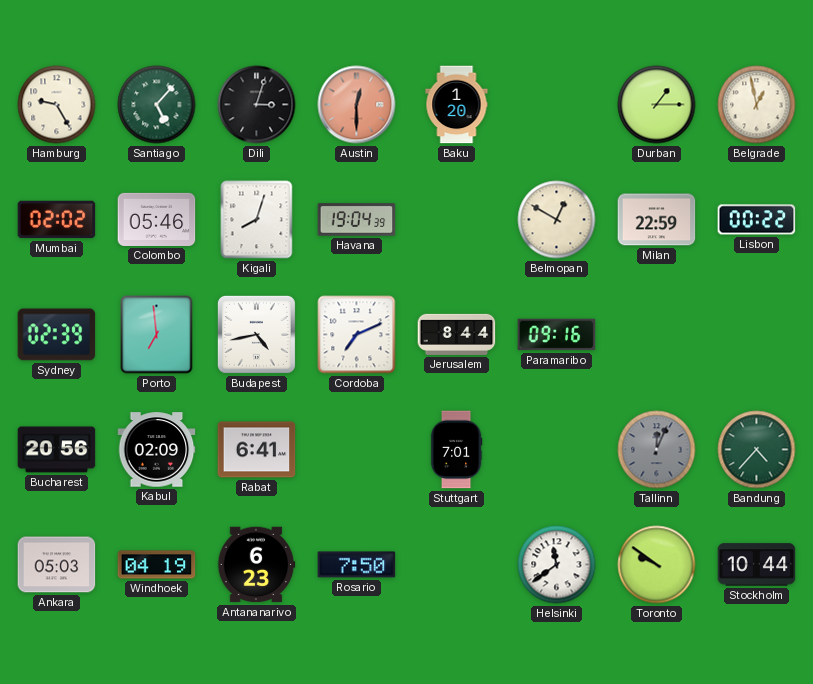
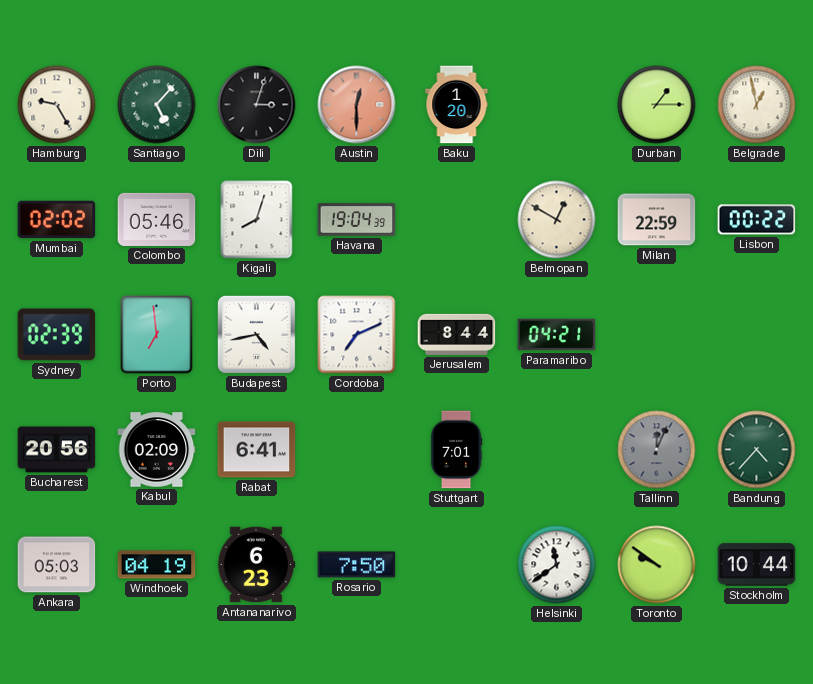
Paramaribo: 09:16 -> 04:21 (557, 335)
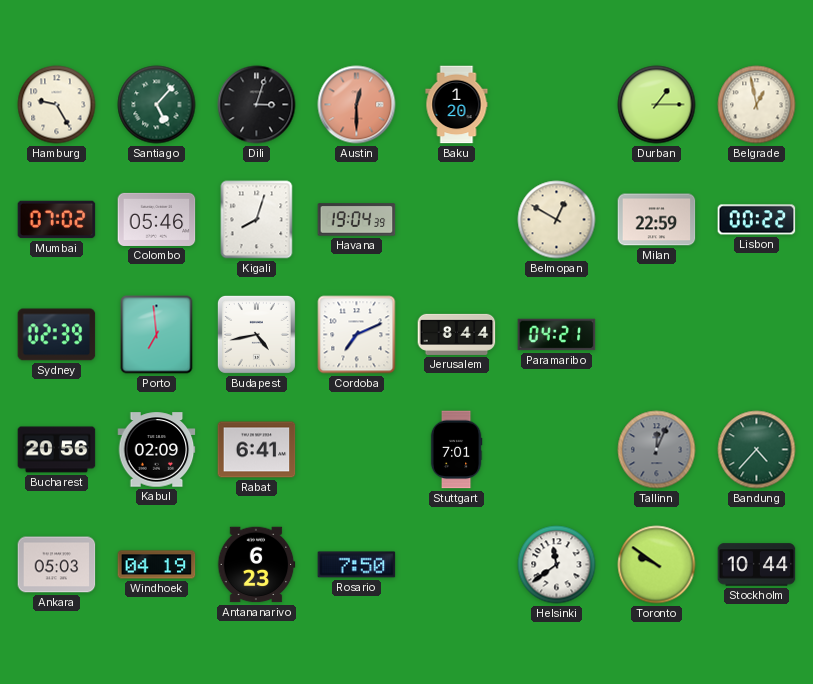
Mumbai: 02:02 -> 07:02 (57, 220)
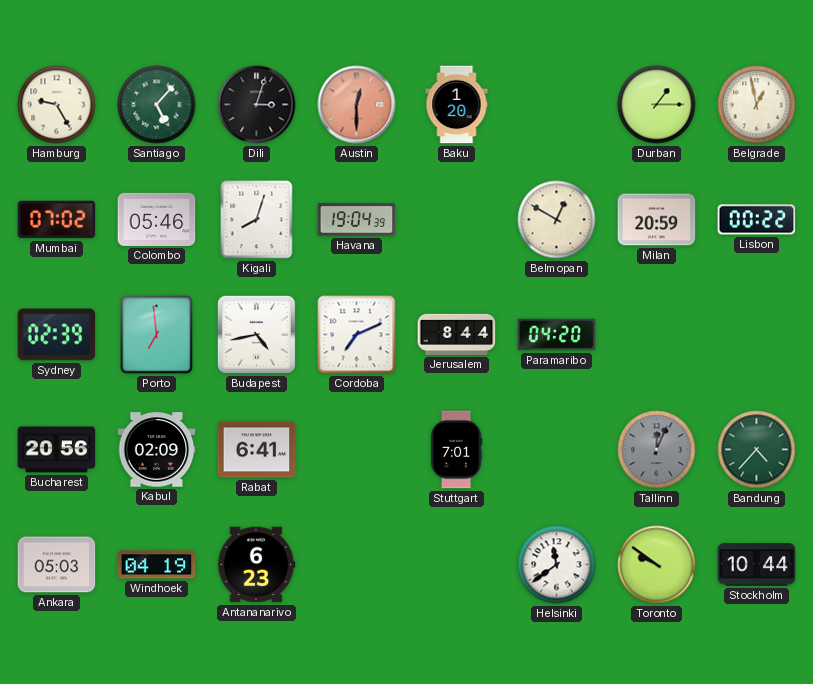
Milan: 22:59 -> 20:59 (657, 220)
Paramaribo: 04:21 -> 04:20 (557, 335)
Rosario: 7:50 -> none (357, 565)
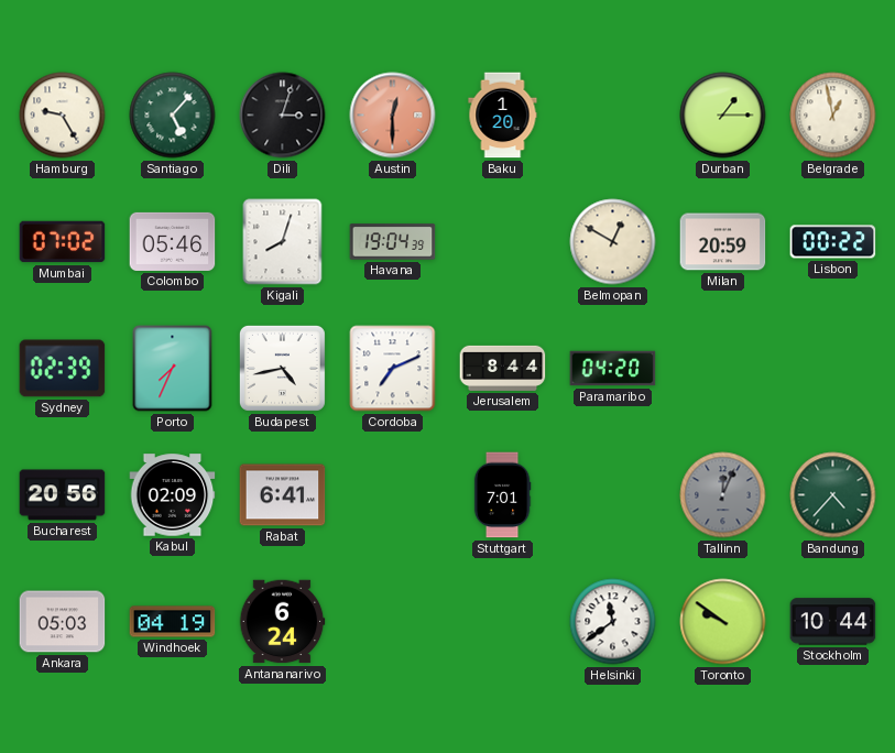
Porto: 6:59 -> 7:34 (173, 369)
Antananarivo: 6:23 -> 6:24 (282, 622)
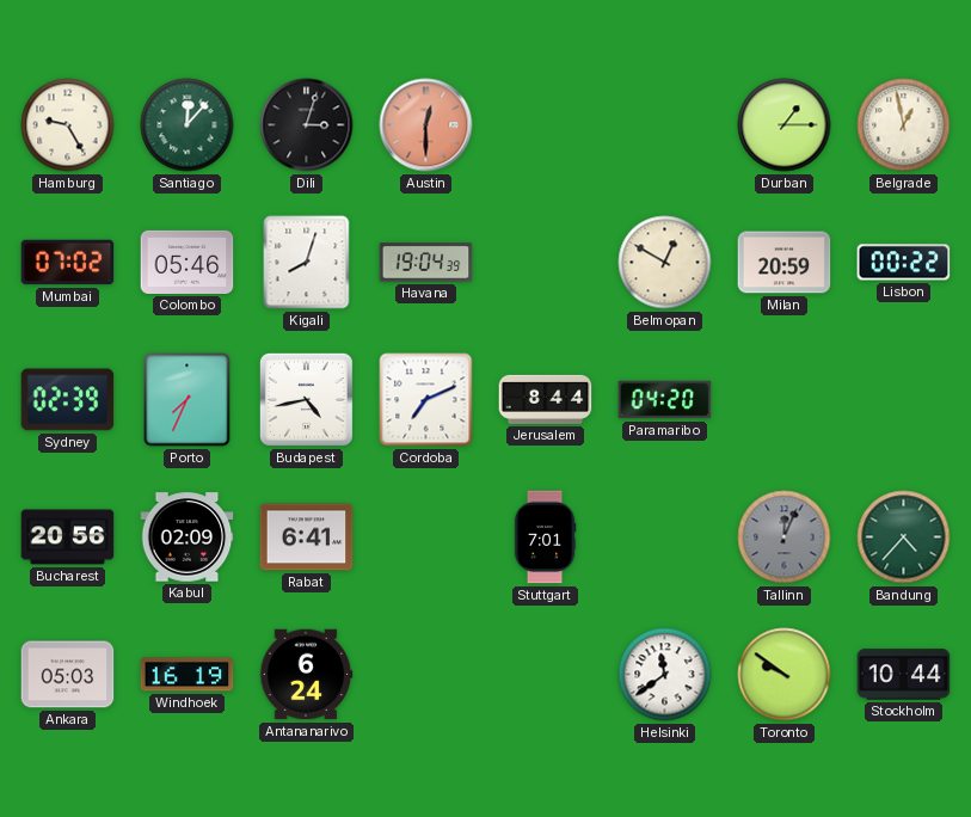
Santiago: 5:07 -> 12:07 (188, 125)
Baku: 1:20 -> none (503, 116)
Windhoek: 04:19 -> 16:19 (188, 675)
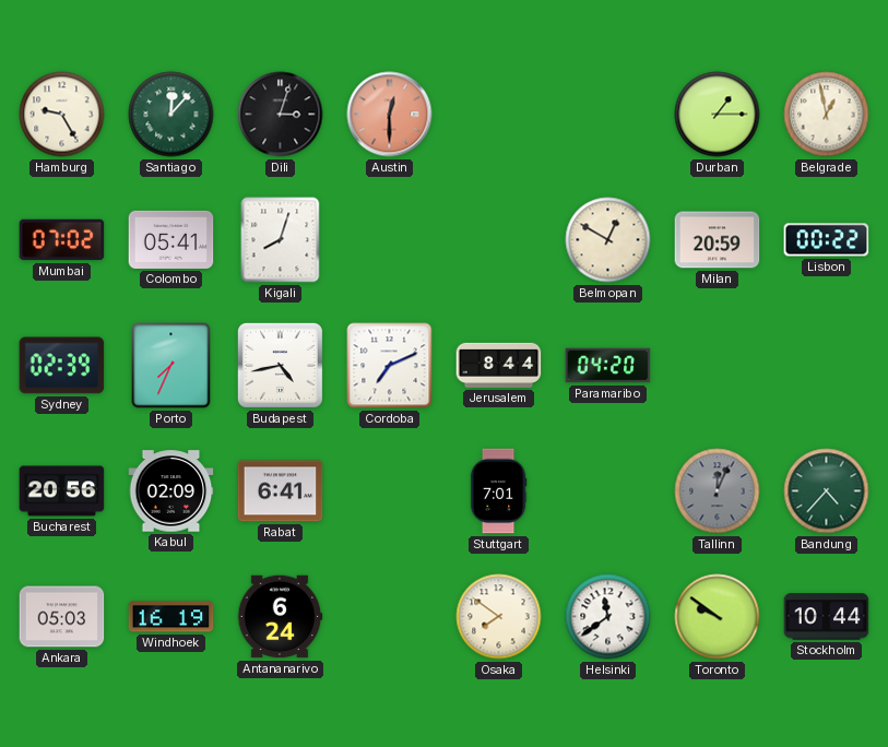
Colombo: 05:46 -> 05:41 (171, 239)
Havana: 19:04 -> none (426, 263)
Osaka: none -> 7:51 (499, 617)
